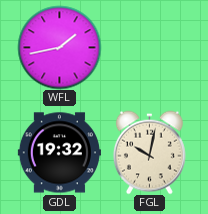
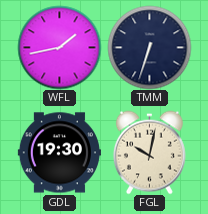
TMM: none -> 6:33 (149, 47)
GDL: 19:32 -> 19:30 (59, 153)
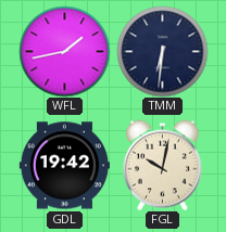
TMM: 6:33 -> 6:31 (162, 51)
GDL: 19:30 -> 19:42 (64, 166)
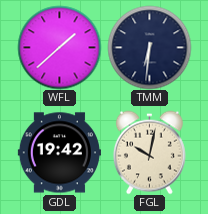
WFL: 1:43 -> 1:38 (59, 47)
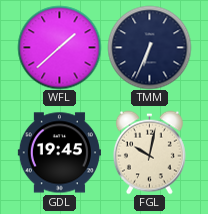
TMM: 6:31 -> 6:34 (149, 47)
GDL: 19:42 -> 19:45 (59, 153)
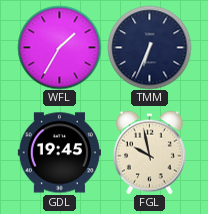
WFL: 1:38 -> 1:35 (59, 47)
FGL: 10:02 -> 9:58 (149, 152)
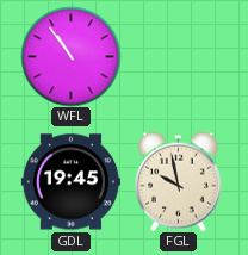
WFL: 1:35 -> 10:54 (70, 56)
TMM: 6:34 -> none (149, 47)
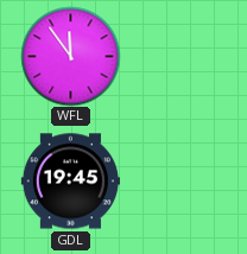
WFL: 10:54 -> 11:54 (70, 56)
FGL: 9:58 -> none (178, 181)
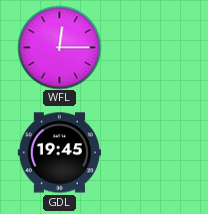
WFL: 11:54 -> 12:15 (59, 47)
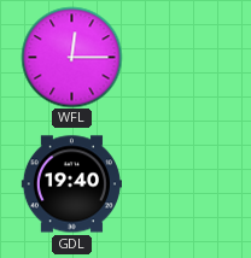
GDL: 19:45 -> 19:40 (71, 184)
